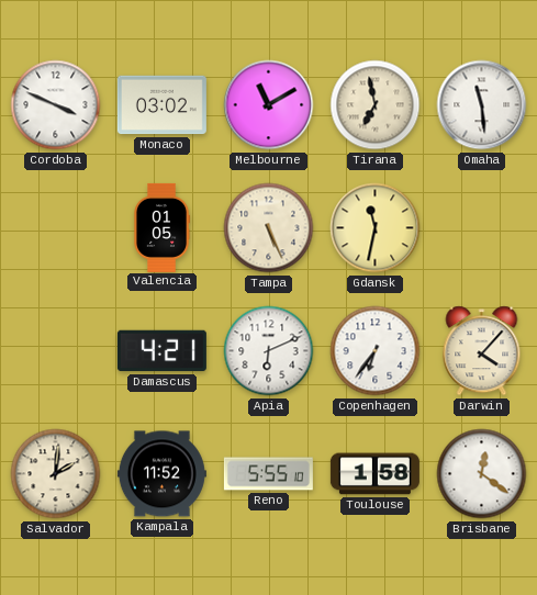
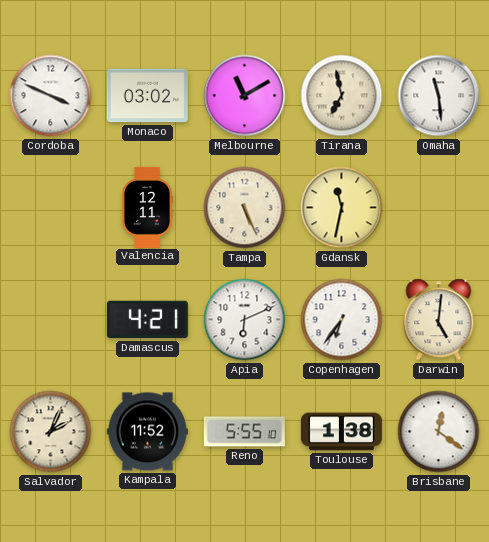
Valencia: 01:05 -> 12:11 (148, 207)
Darwin: 4:07 -> 5:01 (439, 320)
Salvador: 2:01 -> 2:04 (51, 432)
Toulouse: 1:58 -> 1:38 (341, 432)
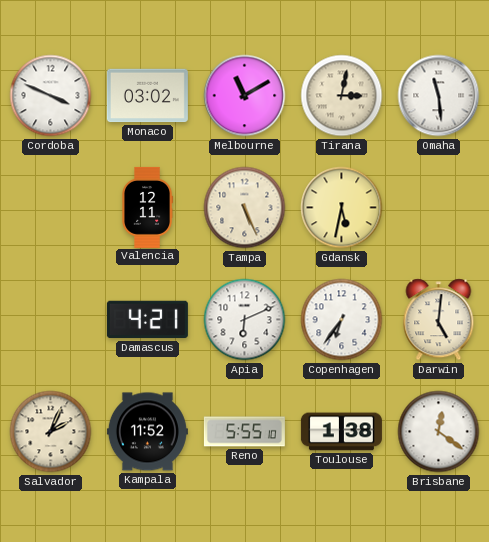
Tirana: 6:58 -> 3:02 (342, 96)
Gdansk: 11:32 -> 5:32 (342, 208)
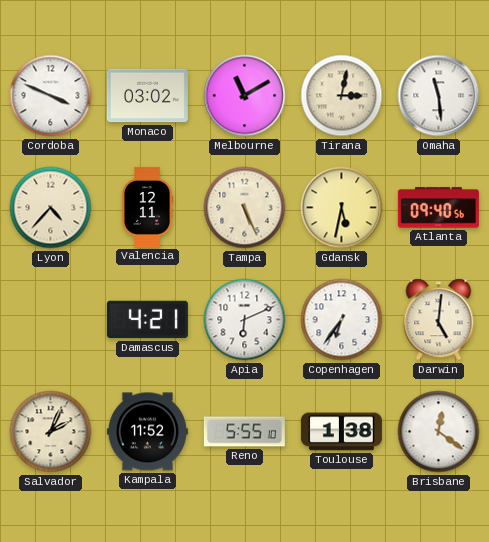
Lyon: none -> 4:37 (51, 208)
Atlanta: none -> 09:40 (438, 208)
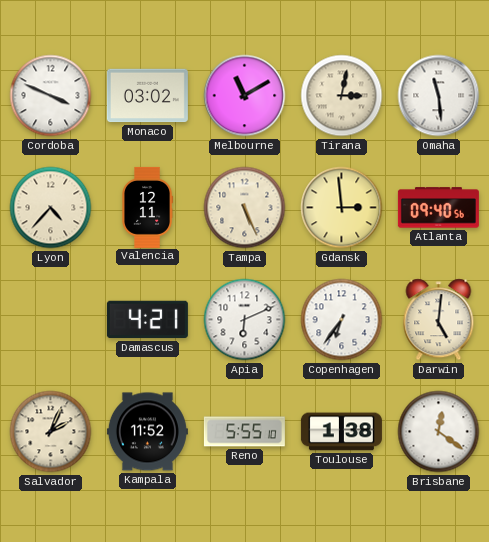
Gdansk: 5:32 -> 2:59 (342, 208)
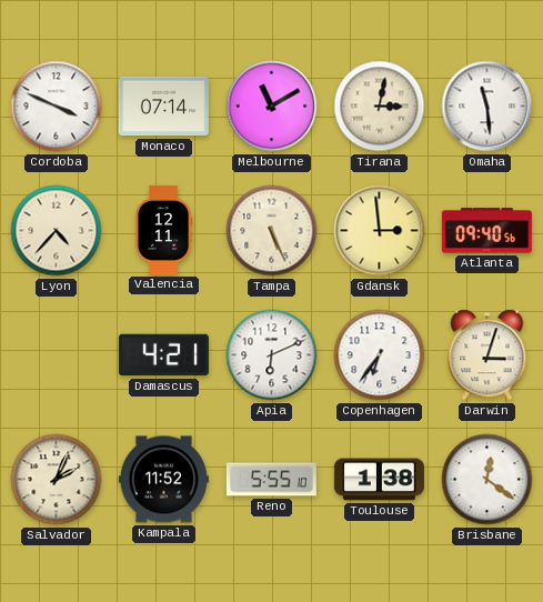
Monaco: 03:02 -> 07:14 (163, 107)
Darwin: 5:01 -> 3:03 (487, 355)
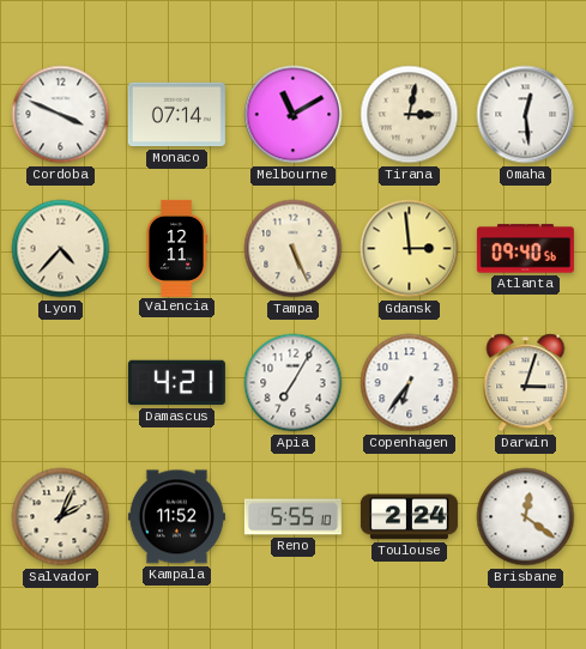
Omaha: 11:29 -> 12:29 (526, 115)
Apia: 6:11 -> 7:05 (294, 383)
Toulouse: 1:38 -> 2:24 (409, 517)
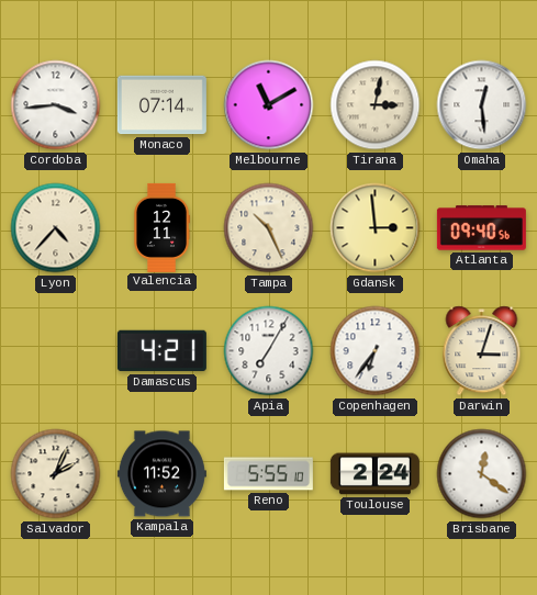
Cordoba: 3:49 -> 3:44 (56, 105)
Tampa: 5:26 -> 10:26 (269, 228)
